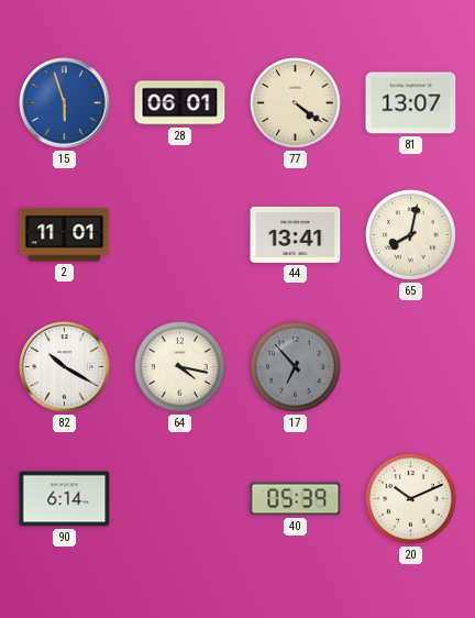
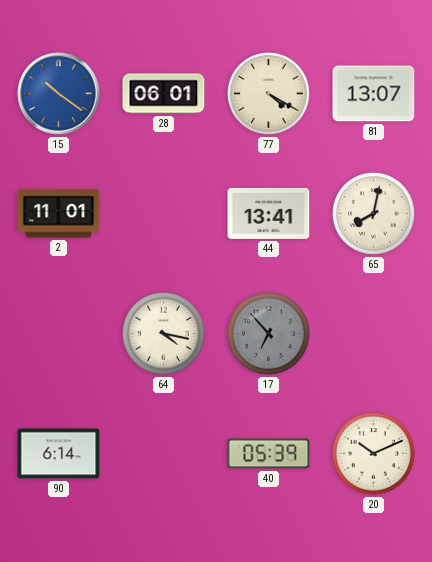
15: 5:57 -> 10:21 (59, 94)
77: 4:21 -> 4:20 (269, 94)
82: 10:20 -> none (65, 367)
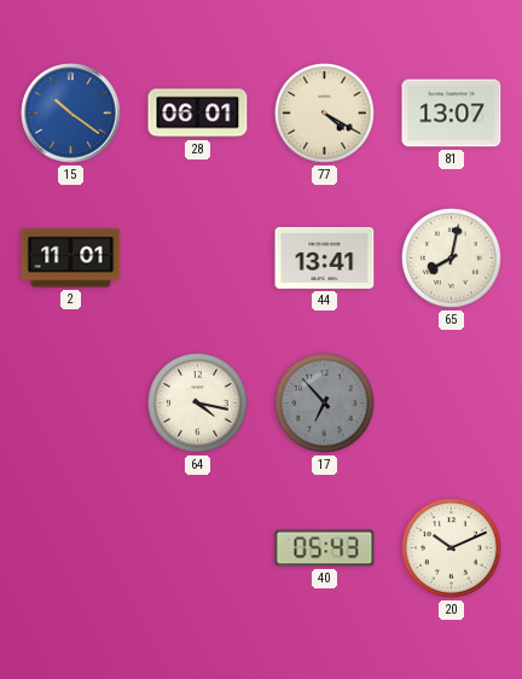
90: 6:14 -> none (59, 454)
40: 05:39 -> 05:43 (325, 549)
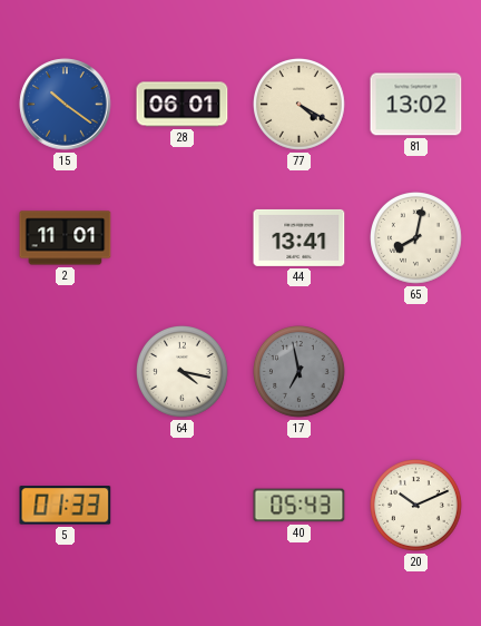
81: 13:07 -> 13:02 (416, 105)
17: 6:53 -> 6:58 (300, 372)
5: none -> 01:33 (66, 506)
